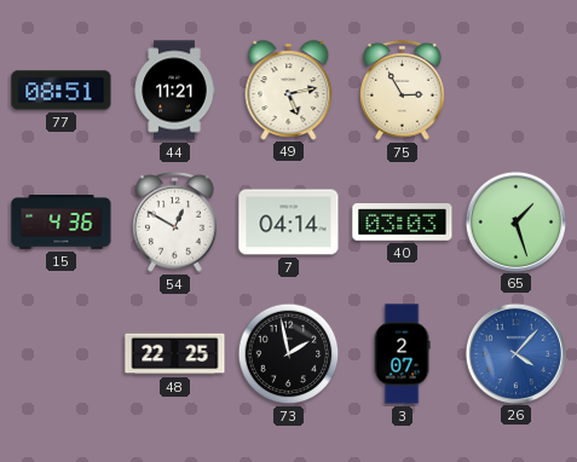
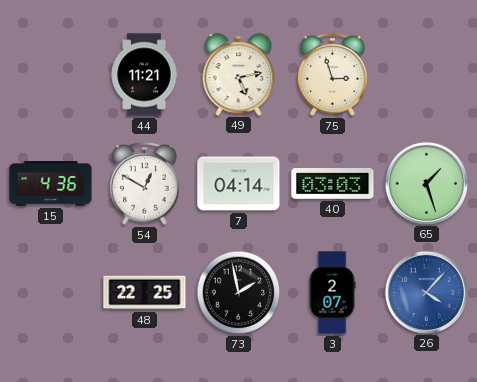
77: 08:51 -> none (62, 91)
75: 2:55 -> 2:57 (333, 74)
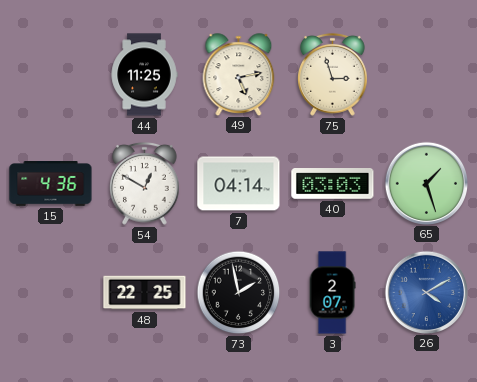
44: 11:21 -> 11:25 (144, 75)
26: 4:07 -> 4:10 (426, 292)
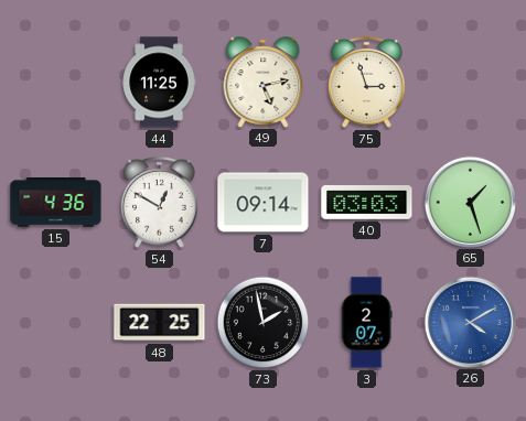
7: 04:14 -> 09:14 (264, 203)
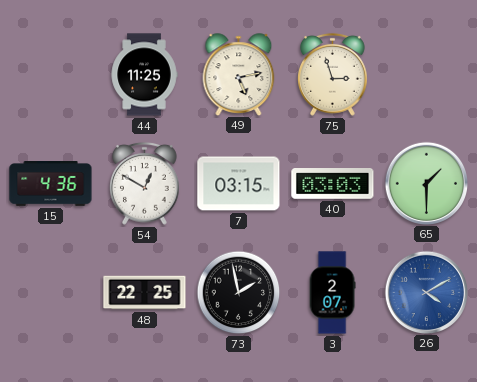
7: 09:14 -> 03:15 (239, 184)
65: 1:27 -> 1:30 (426, 183)
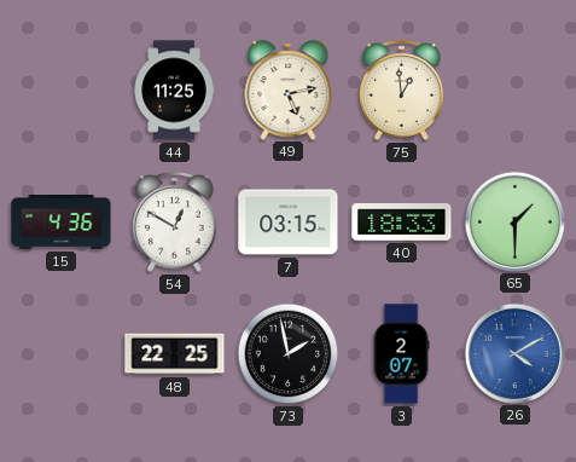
75: 2:57 -> 12:59 (402, 89)
40: 03:03 -> 18:33 (402, 223)
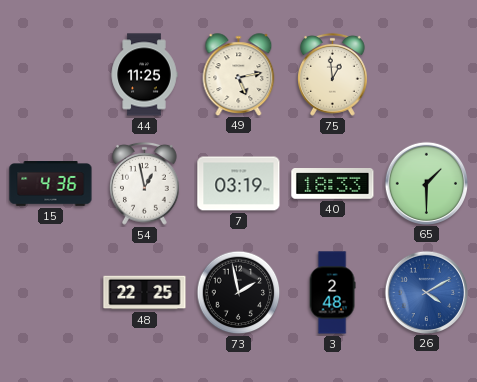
54: 12:50 -> 12:58 (145, 183)
7: 03:15 -> 03:19 (239, 184)
3: 2:07 -> 2:48 (332, 293)
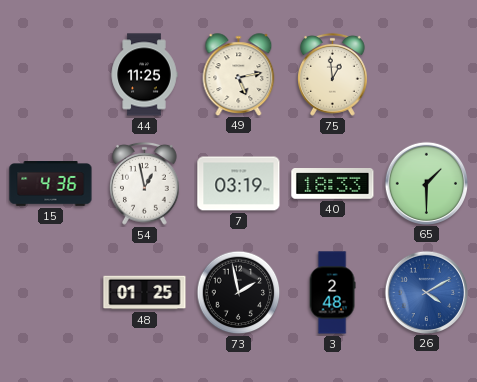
48: 22:25 -> 01:25 (145, 293)
